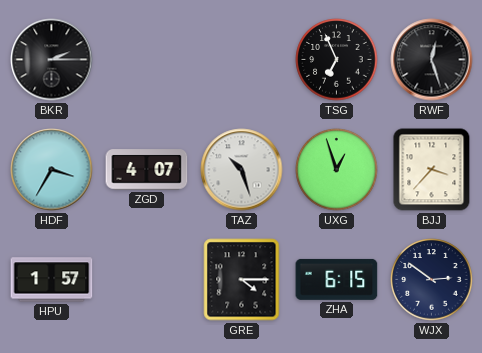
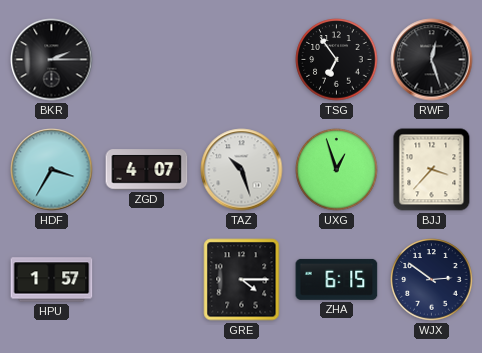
TSG: 6:56 -> 6:54 (337, 60)
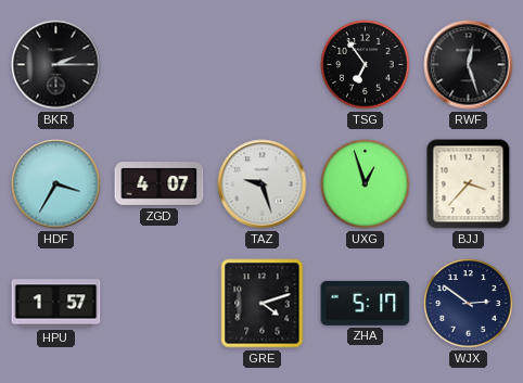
TAZ: 10:27 -> 9:27 (263, 184)
GRE: 4:15 -> 4:12 (263, 304)
ZHA: 6:15 -> 5:17 (366, 303)
